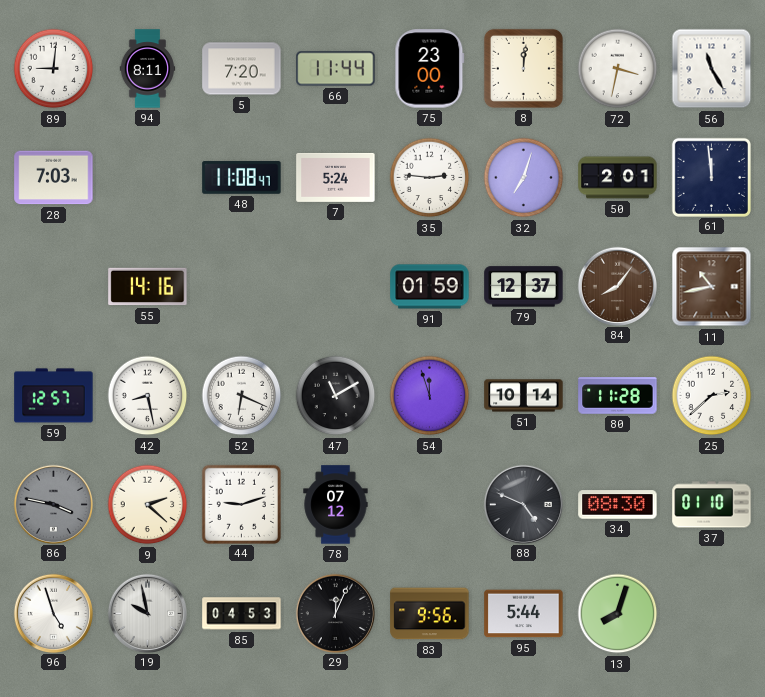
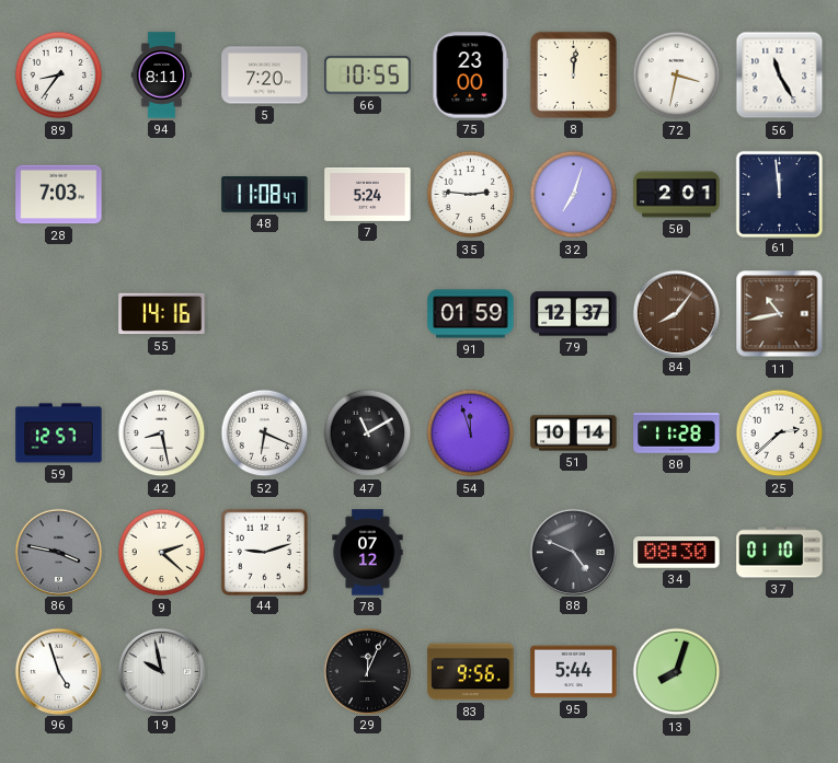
89: 9:01 -> 8:36 (59, 76)
66: 11:44 -> 10:55 (368, 76)
85: 04:53 -> none (242, 614)
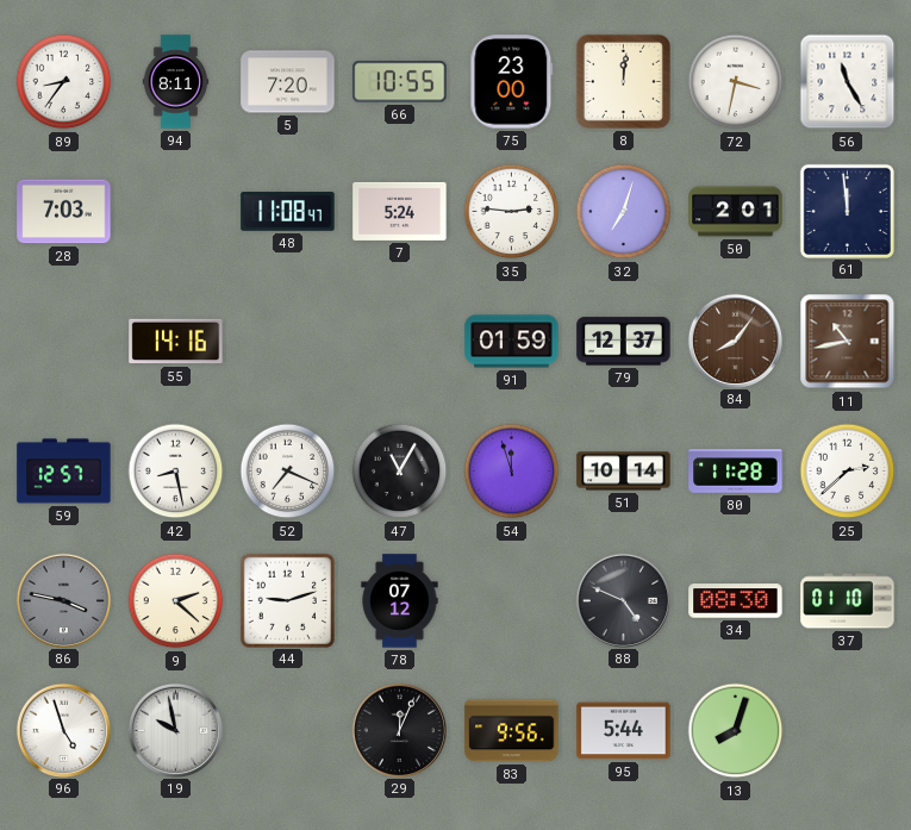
52: 6:19 -> 7:19 (288, 472)
47: 11:10 -> 11:05 (400, 472)
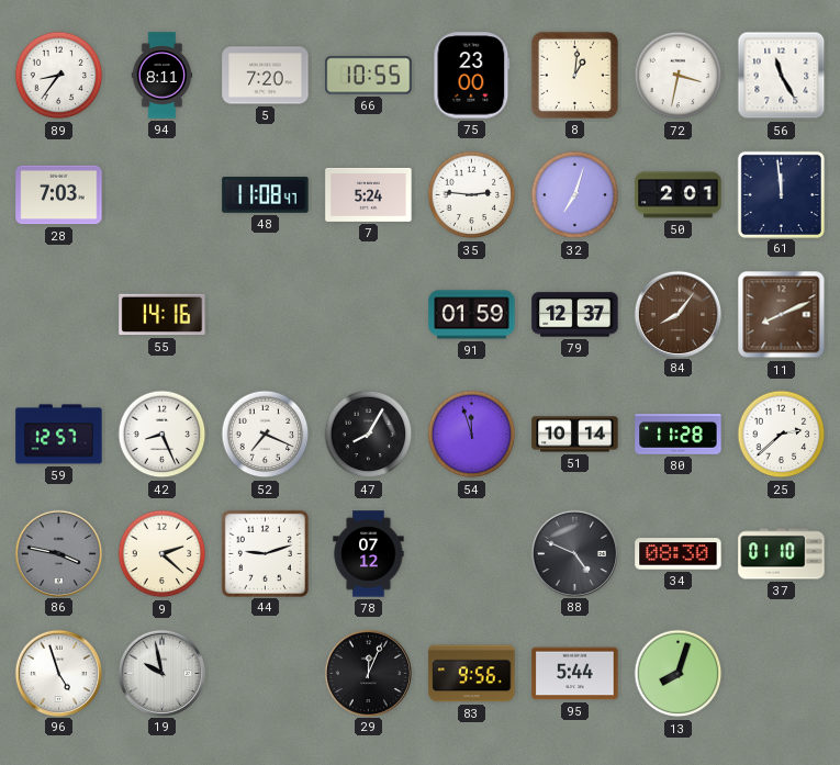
8: 12:01 -> 1:01 (574, 75)
11: 10:43 -> 8:11 (782, 315)
42: 8:28 -> 8:26 (163, 435)
47: 11:05 -> 8:05 (369, 435)
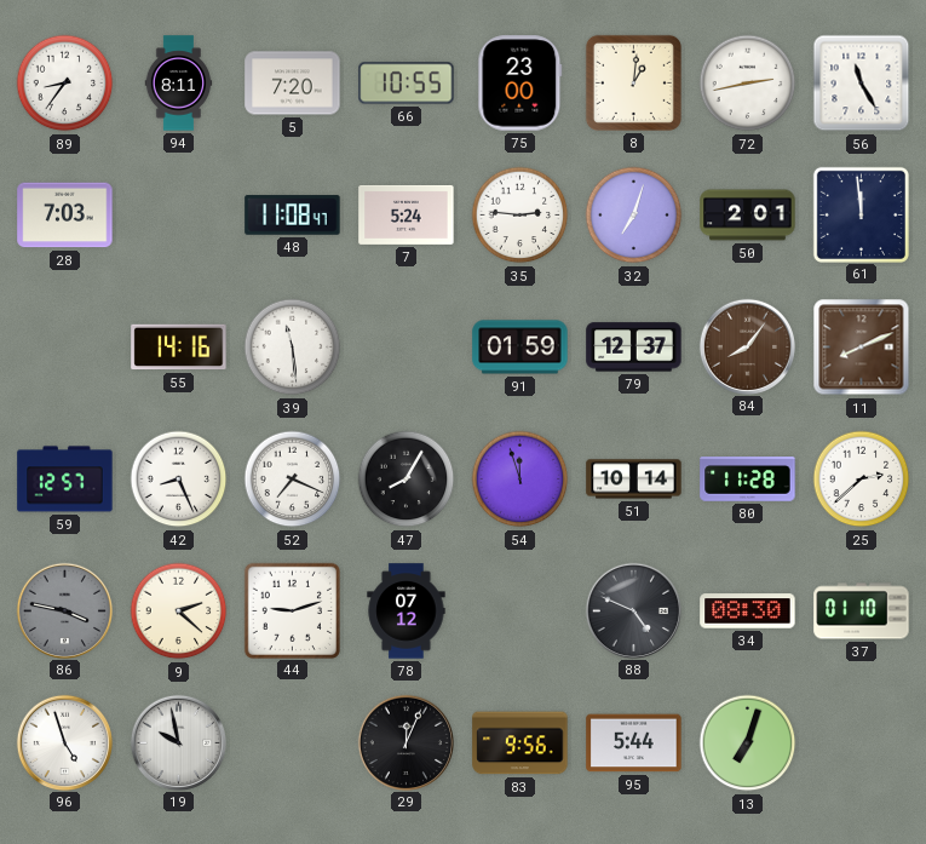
72: 3:32 -> 2:43 (748, 84)
39: none -> 11:29 (293, 348)
13: 8:03 -> 7:03 (748, 743)
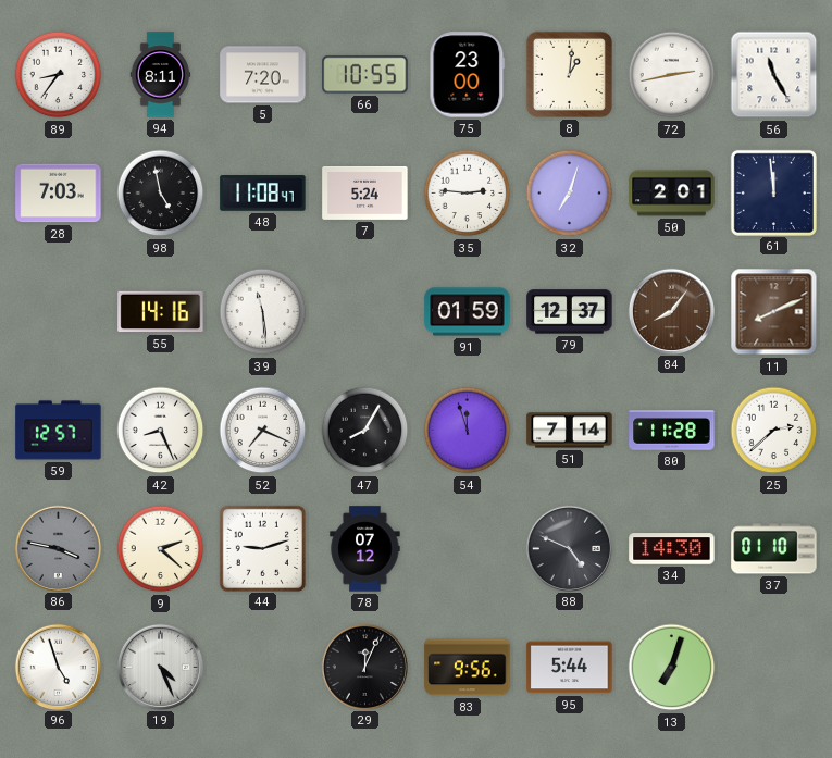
98: none -> 4:58 (161, 194)
51: 10:14 -> 7:14 (570, 431)
34: 08:30 -> 14:30 (672, 549)
19: 9:58 -> 4:26 (160, 667)
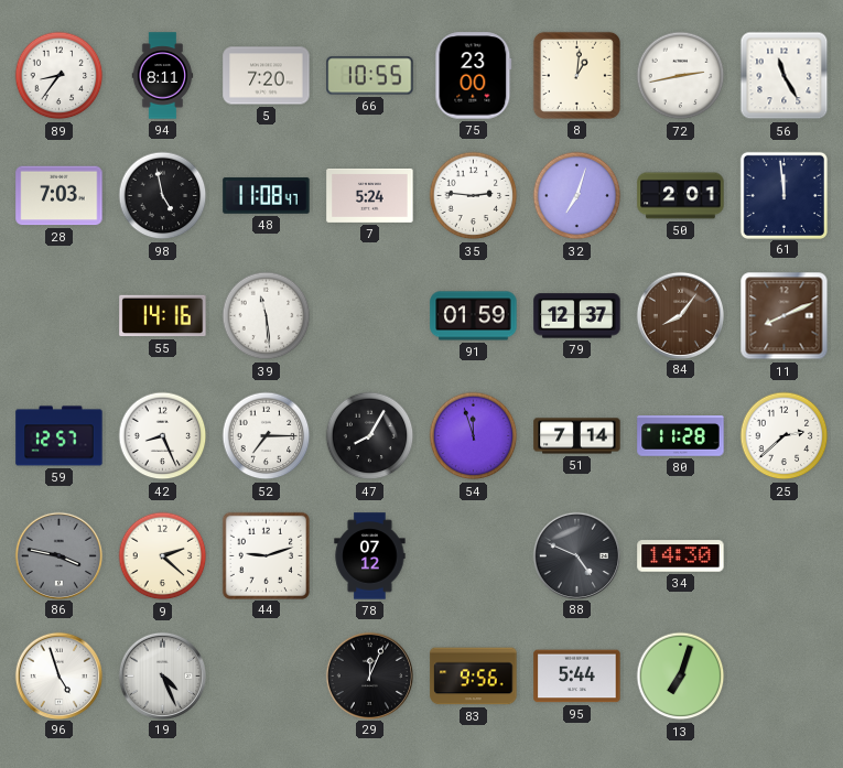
52: 7:19 -> 7:15 (267, 436)
37: 01:10 -> none (774, 549)
